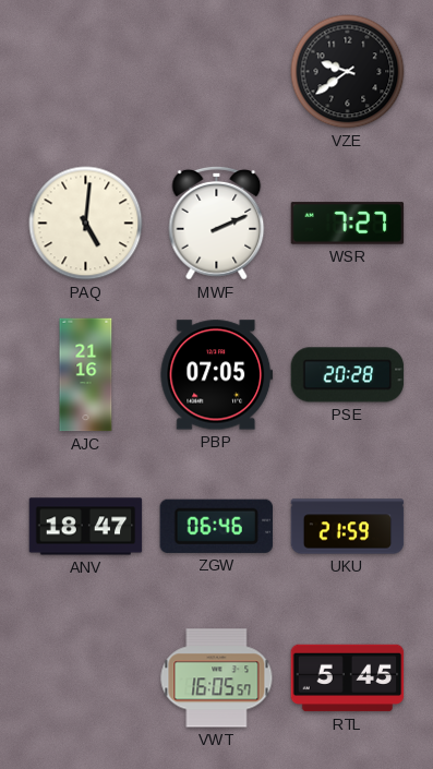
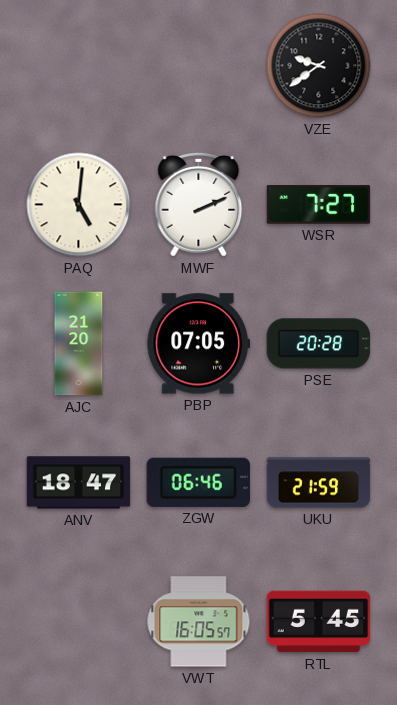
AJC: 21:16 -> 21:20 (79, 344)
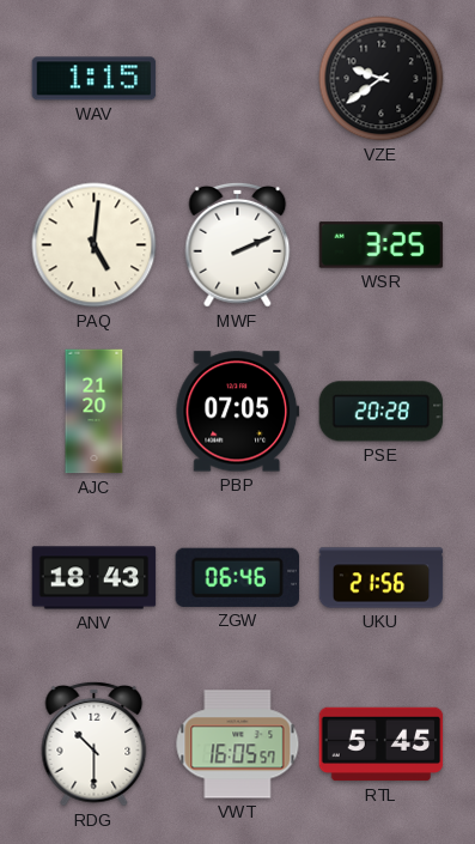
WAV: none -> 1:15 (95, 79)
WSR: 7:27 -> 3:25 (382, 245)
ANV: 18:47 -> 18:43 (95, 578)
UKU: 21:59 -> 21:56 (382, 578)
RDG: none -> 10:30 (95, 743)
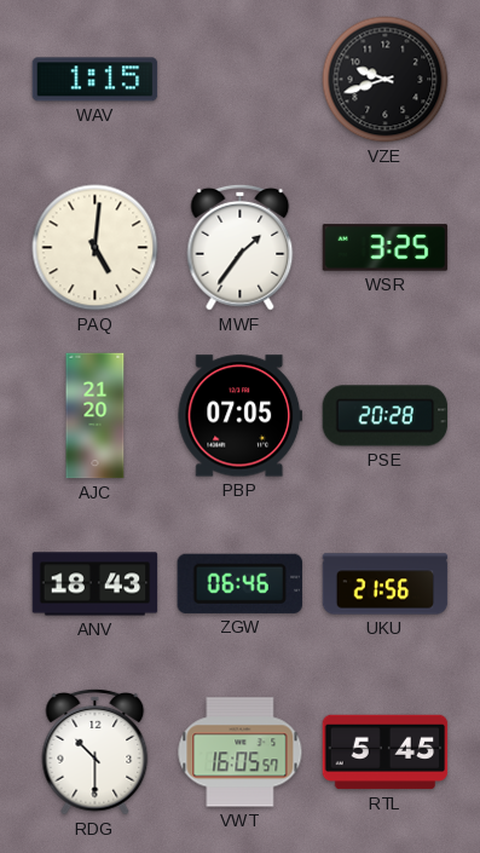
VZE: 9:39 -> 9:42 (386, 80)
MWF: 2:11 -> 1:36 (241, 247)
